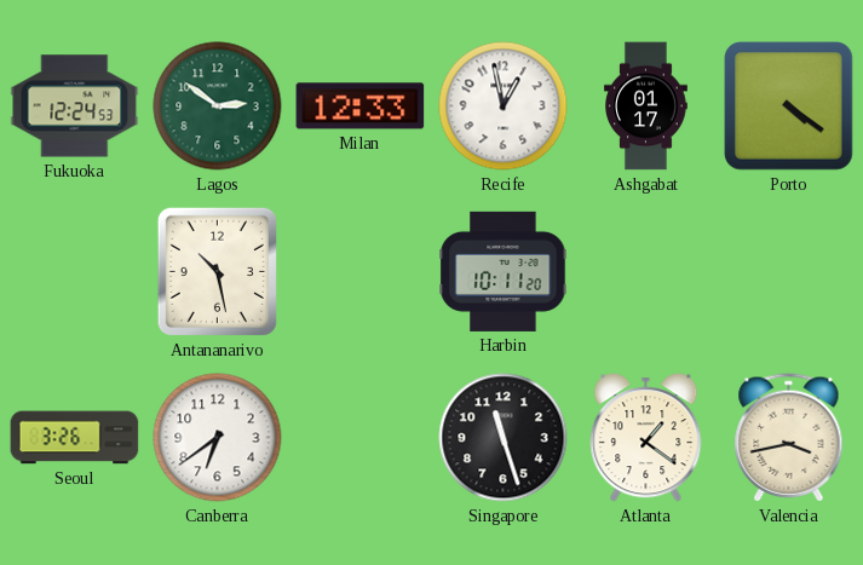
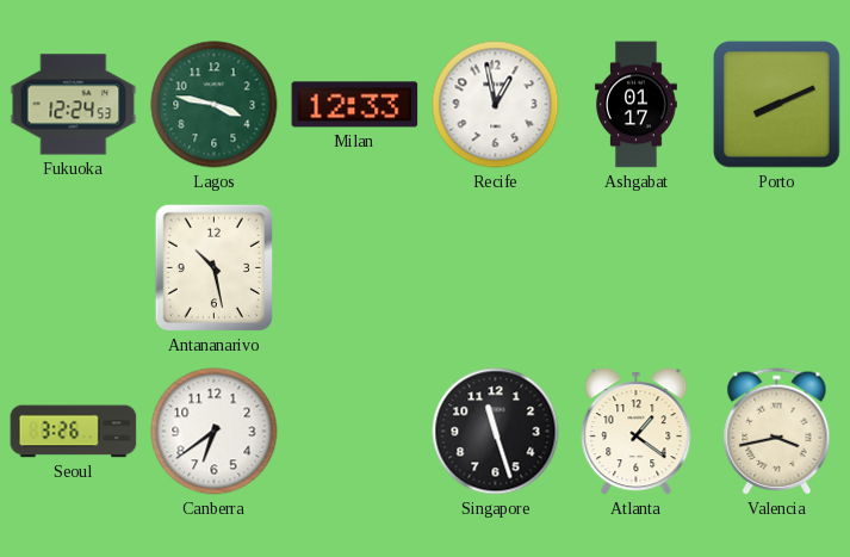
Lagos: 2:51 -> 3:47 (215, 105)
Porto: 4:21 -> 8:11 (777, 105)
Harbin: 10:11 -> none (504, 271)
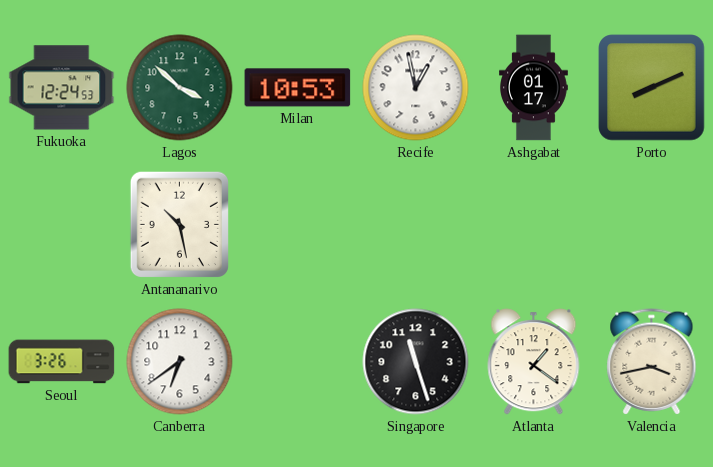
Lagos: 3:47 -> 3:52 (180, 88)
Milan: 12:33 -> 10:53 (298, 88)
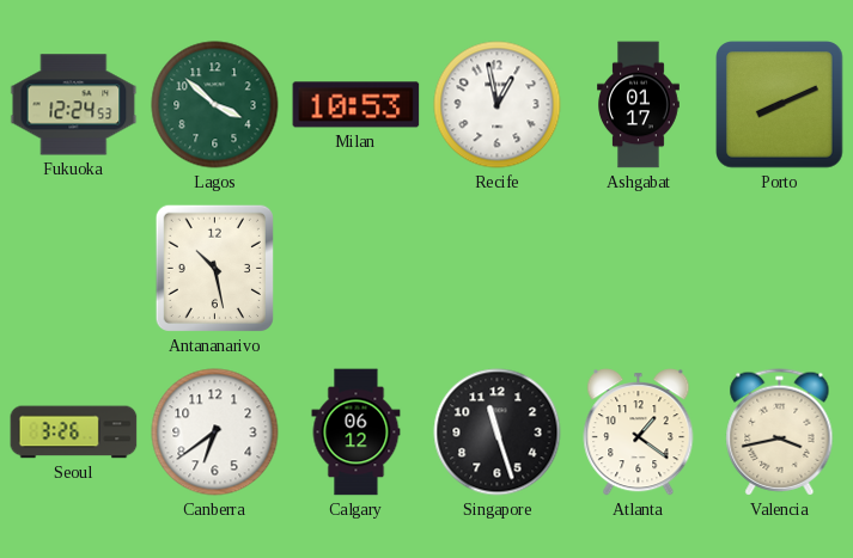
Calgary: none -> 06:12 (357, 433)
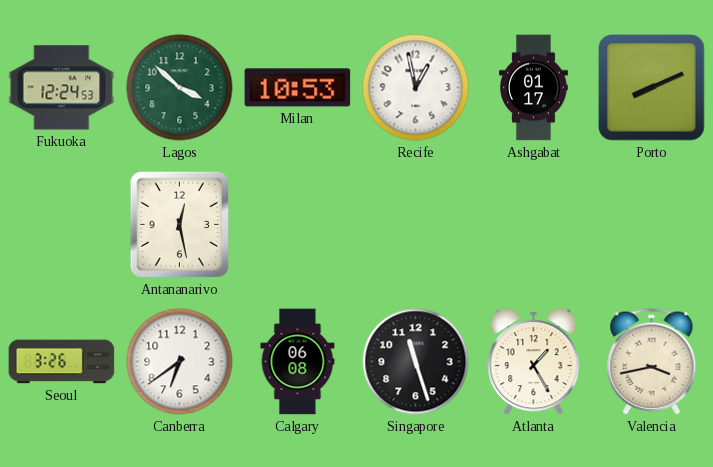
Antananarivo: 10:28 -> 12:28 (179, 224)
Calgary: 06:12 -> 06:08 (298, 362)
Atlanta: 1:21 -> 1:25 (534, 362)
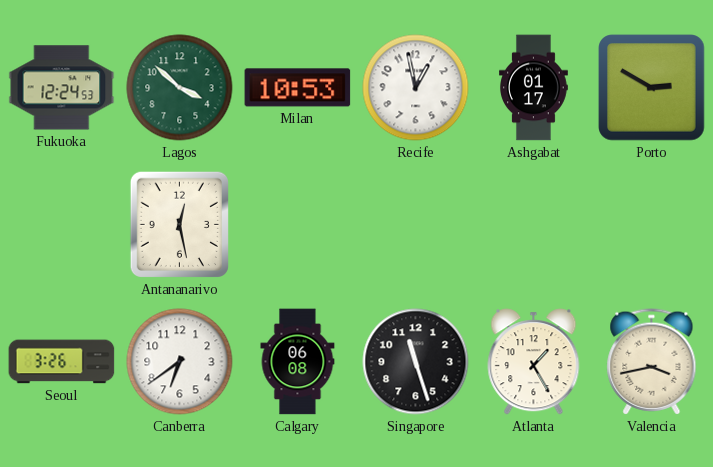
Porto: 8:11 -> 2:50 (652, 88)
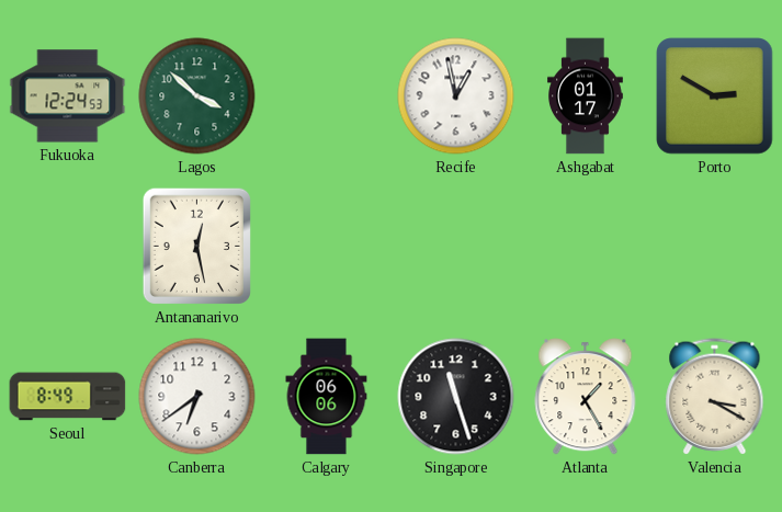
Milan: 10:53 -> none (298, 88)
Seoul: 3:26 -> 8:49 (68, 397)
Calgary: 06:08 -> 06:06 (327, 397)
Valencia: 3:43 -> 3:20 (715, 397)
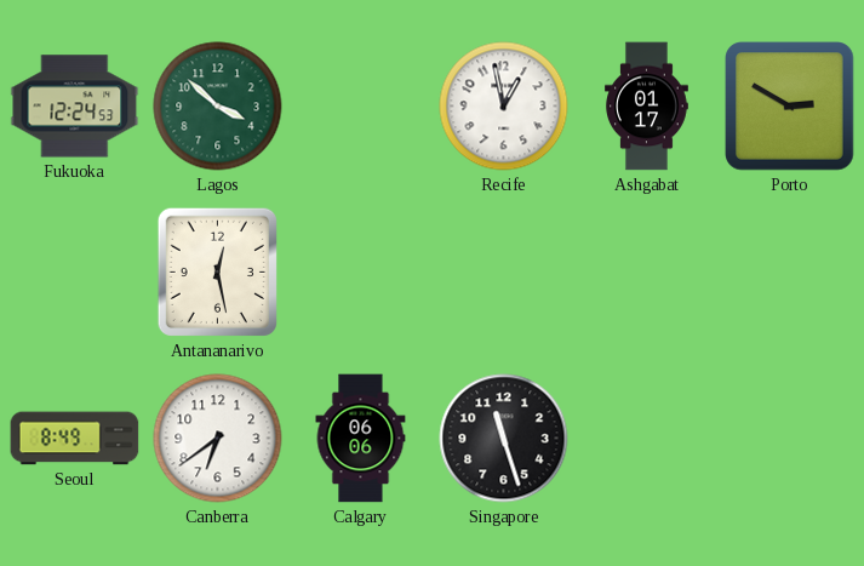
Atlanta: 1:25 -> none (586, 397)
Valencia: 3:20 -> none (715, 397)
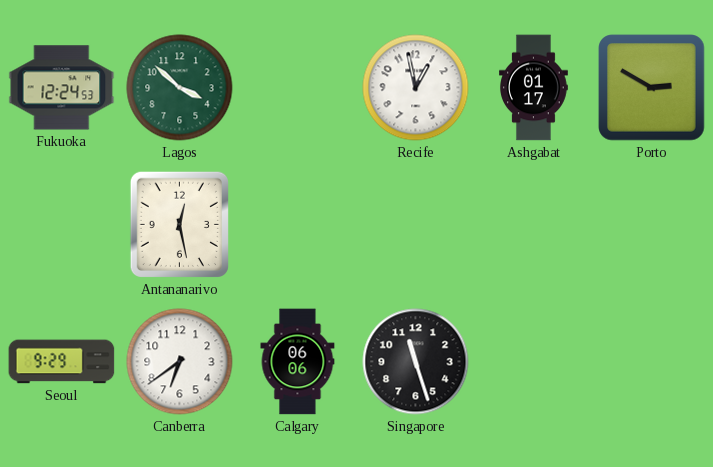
Seoul: 8:49 -> 9:29 (62, 362)
